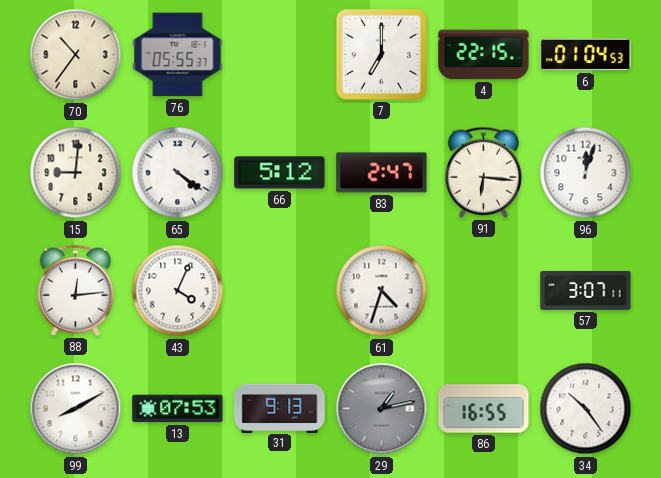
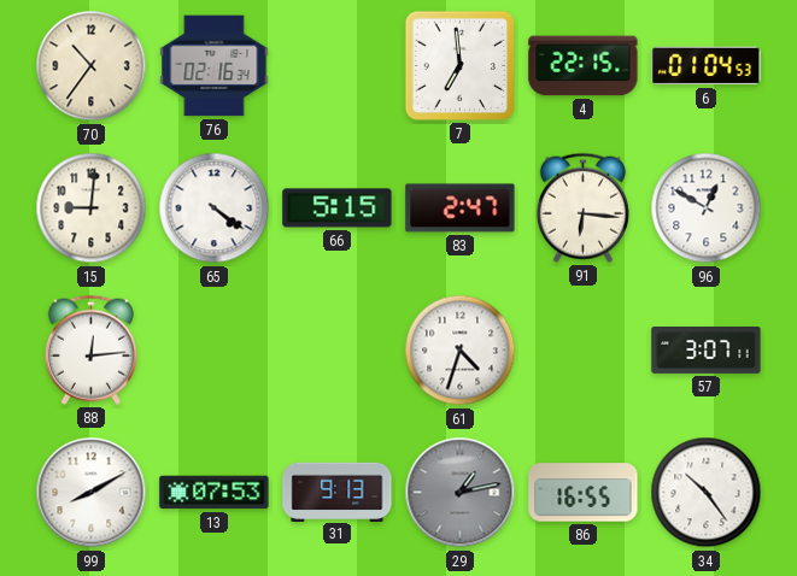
76: 05:55 -> 02:16 (215, 66)
7: 7:00 -> 6:59 (459, 65)
66: 5:12 -> 5:15 (338, 208)
96: 12:03 -> 12:50 (707, 208)
43: 4:04 -> none (178, 291)
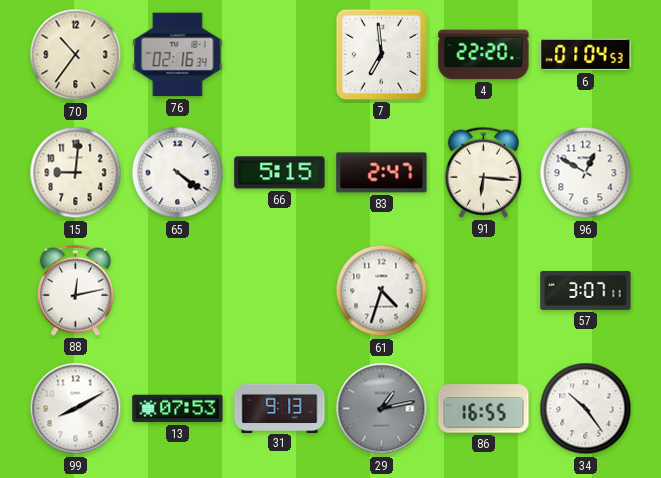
4: 22:15 -> 22:20 (484, 55)
88: 12:14 -> 12:13 (75, 290)
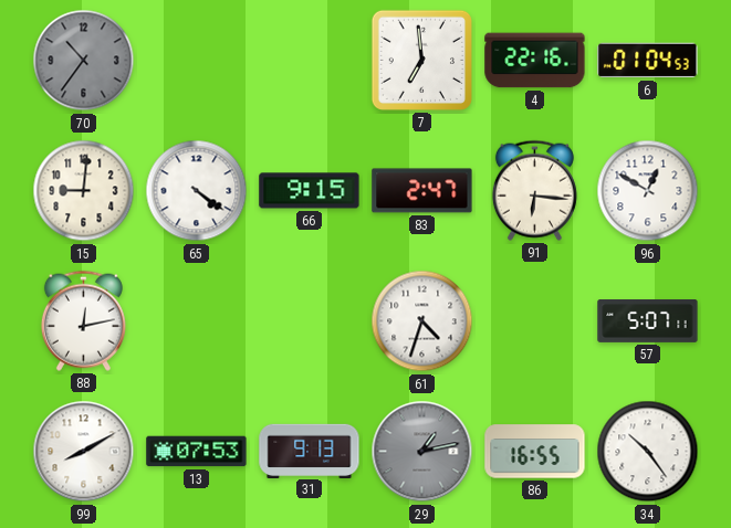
70 dial: cream -> grey (84, 61)
76: 02:16 -> none (178, 55)
4: 22:20 -> 22:16 (535, 61)
66: 5:15 -> 9:15 (310, 191)
57: 3:07 -> 5:07 (648, 321)
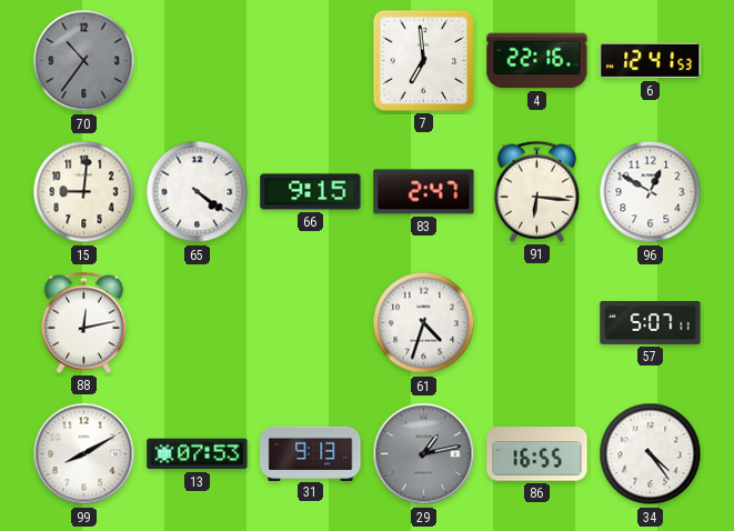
6: 01:04 -> 12:41 (651, 61)
34: 10:24 -> 4:24 (651, 454)
